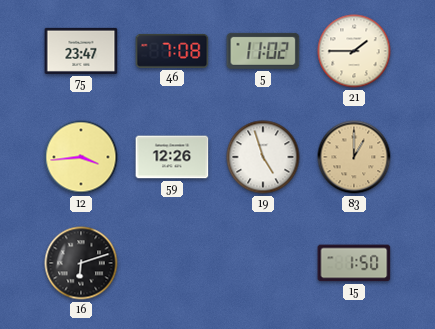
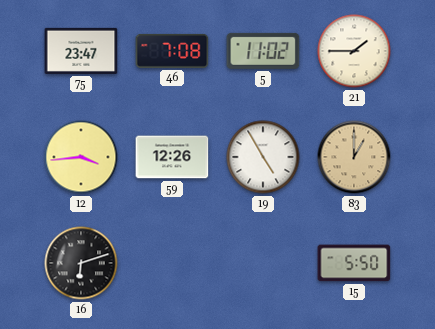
19: 4:57 -> 4:55 (263, 157)
15: 1:50 -> 5:50 (354, 263)
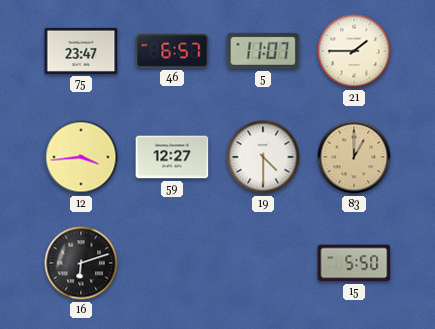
46: 7:08 -> 6:57 (172, 51)
5: 11:02 -> 11:07 (263, 51)
59: 12:26 -> 12:27 (172, 157)
19: 4:55 -> 4:30 (263, 157)
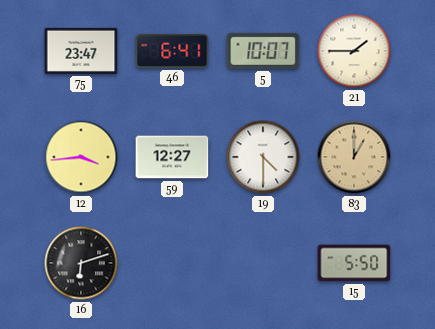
46: 6:57 -> 6:41 (172, 51)
5: 11:07 -> 10:07 (263, 51)
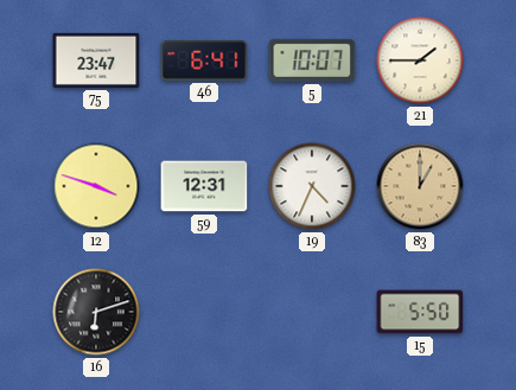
12: 3:44 -> 3:48 (96, 186)
59: 12:27 -> 12:31 (204, 186)
19: 4:30 -> 4:34 (312, 186)
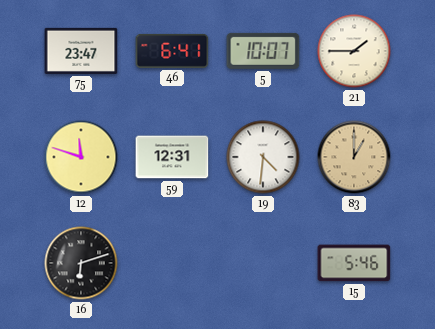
12: 3:48 -> 11:48 (81, 157)
19: 4:34 -> 4:31 (263, 157)
15: 5:50 -> 5:46 (354, 263)
